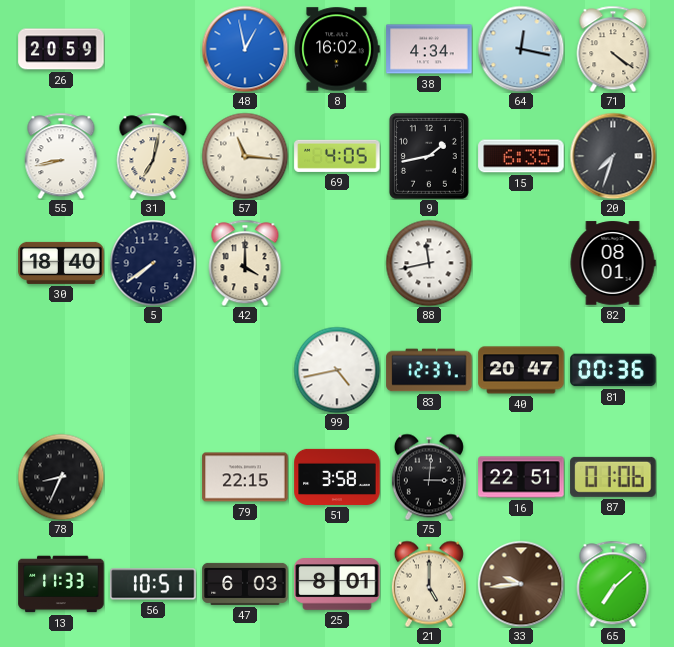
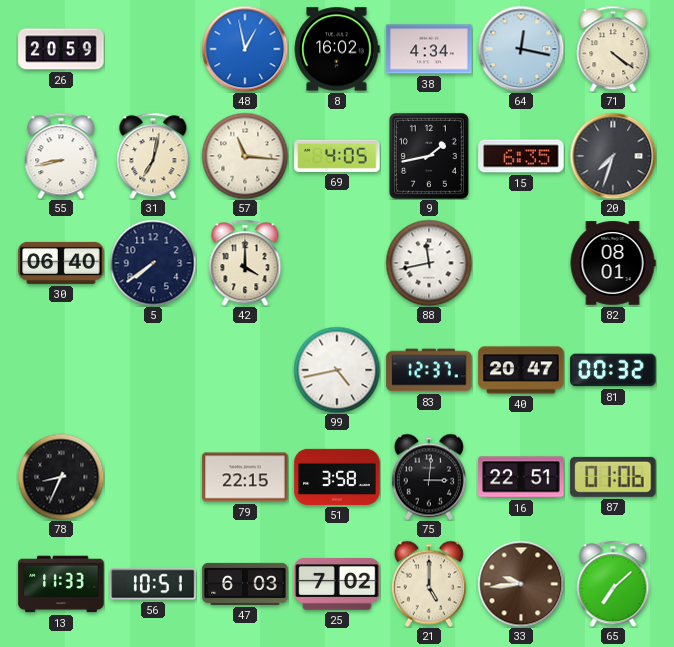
30: 18:40 -> 06:40 (61, 263)
81: 00:36 -> 00:32 (613, 370)
25: 8:01 -> 7:02 (337, 585)
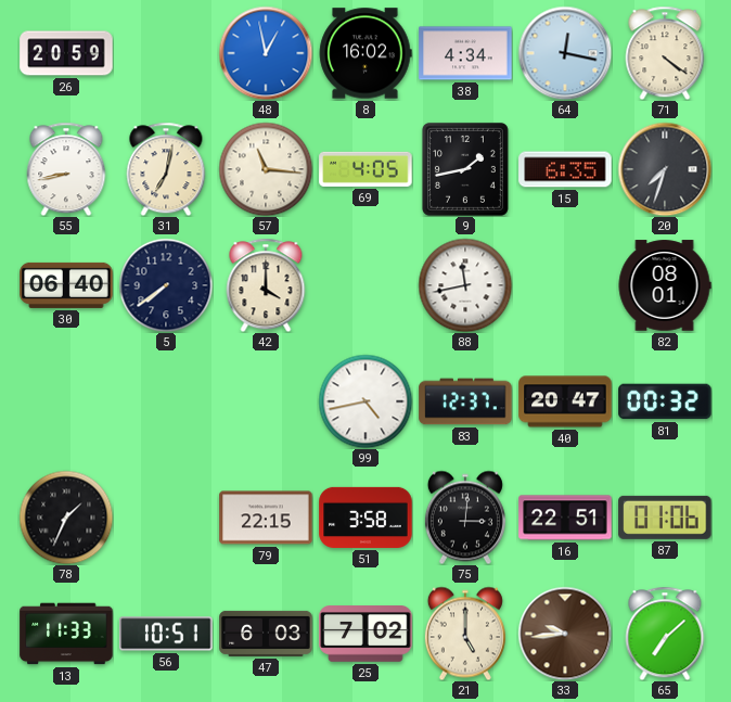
78: 8:34 -> 1:34 (66, 518)
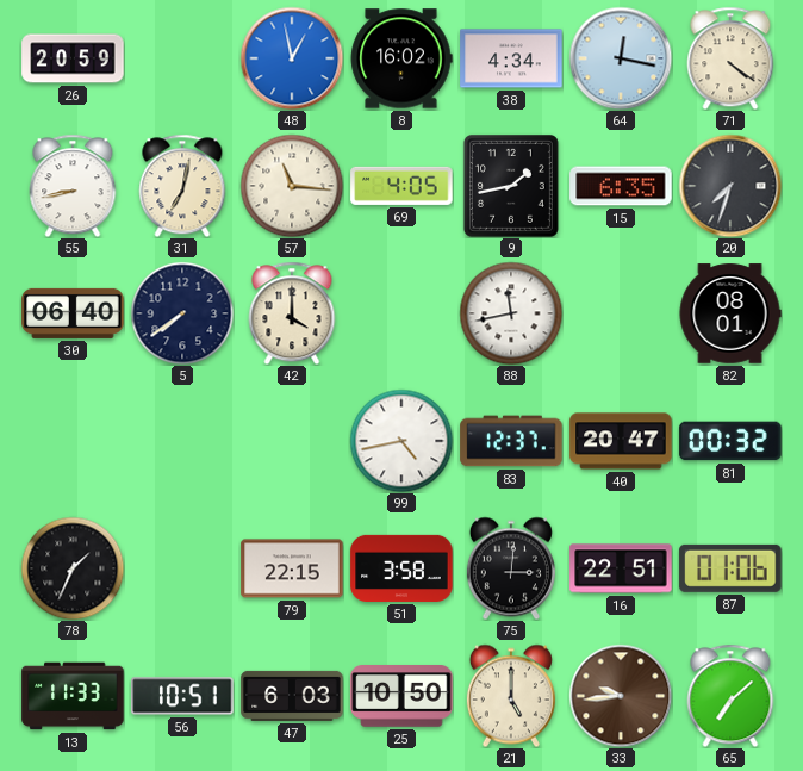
25: 7:02 -> 10:50 (401, 697)
